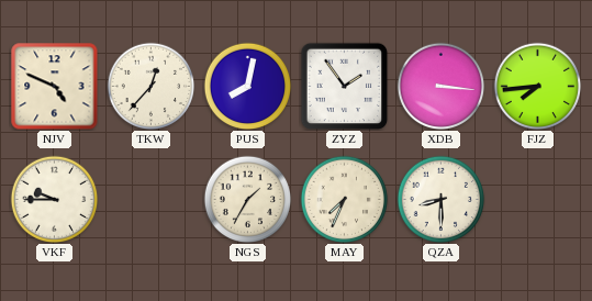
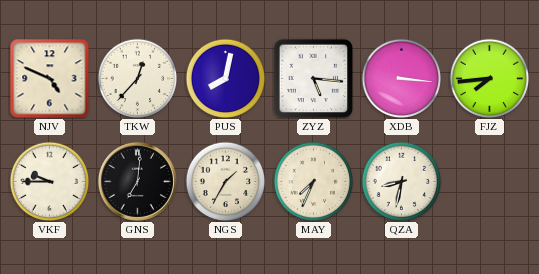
ZYZ: 1:54 -> 5:16 (313, 78)
GNS: none -> 7:01 (137, 181)
QZA: 8:30 -> 8:32 (401, 181)
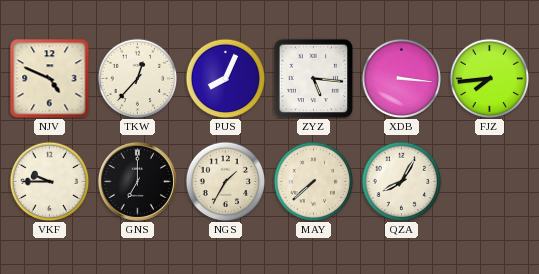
PUS: 8:02 -> 8:04 (225, 78)
GNS: 7:01 -> 7:00 (137, 181)
MAY: 7:34 -> 7:38 (313, 181)
QZA: 8:32 -> 8:05 (401, 181)
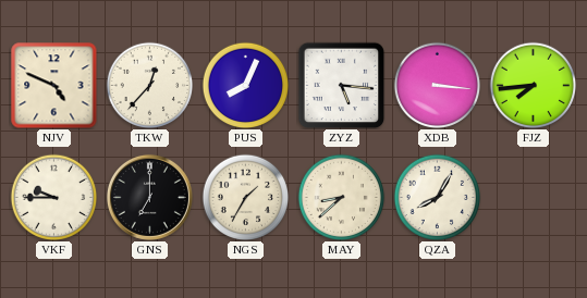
MAY: 7:38 -> 8:38 (341, 197)
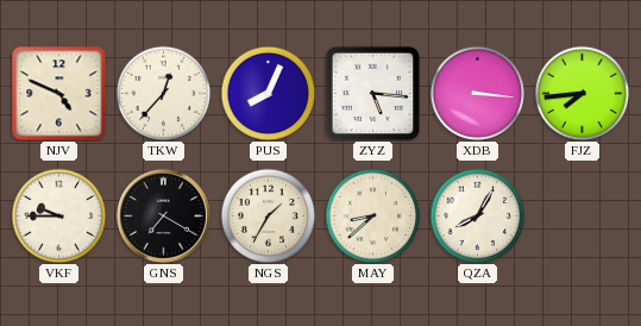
GNS: 7:00 -> 7:20 (163, 215)
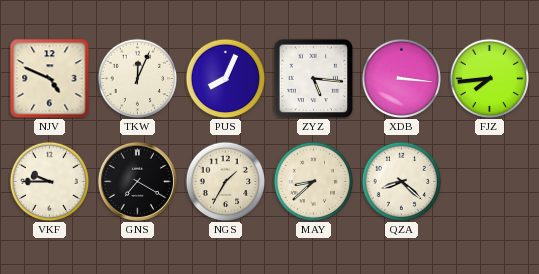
TKW: 12:37 -> 12:04 (137, 78)
QZA: 8:05 -> 8:22 (401, 181)
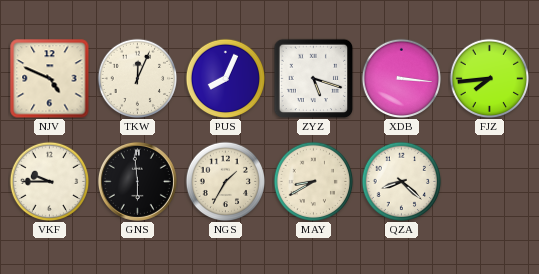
ZYZ: 5:16 -> 5:18 (313, 78)
GNS: 7:20 -> 5:59 (137, 181)
MAY: 8:38 -> 8:40 (313, 181)
